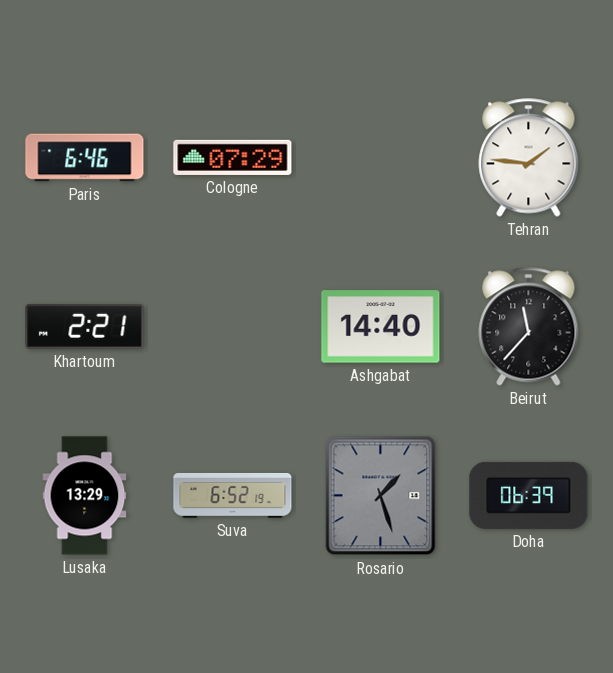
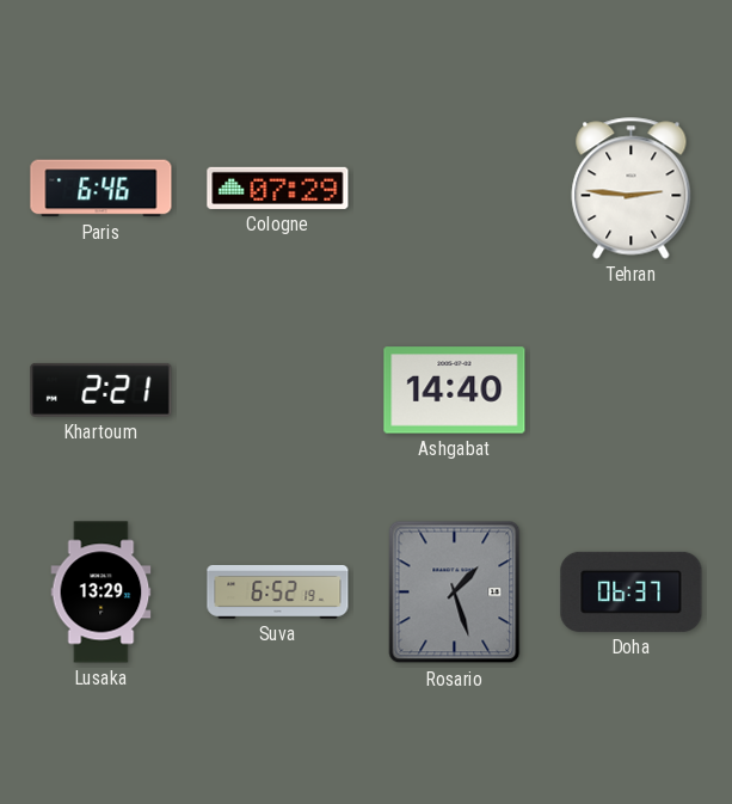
Tehran: 1:46 -> 2:46 (632, 189)
Beirut: 11:37 -> none (529, 327)
Doha: 06:39 -> 06:37 (632, 591)
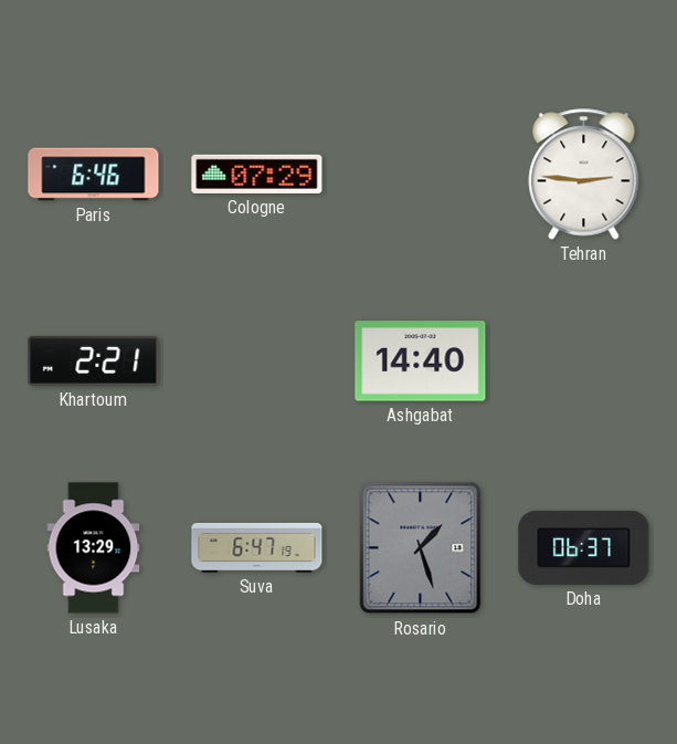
Suva: 6:52 -> 6:47 (257, 548)
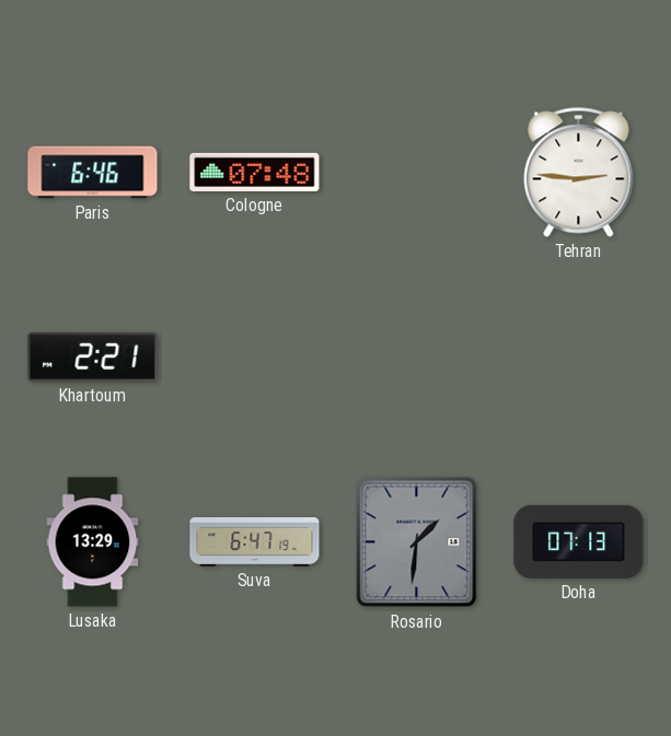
Cologne: 07:29 -> 07:48 (255, 172)
Ashgabat: 14:40 -> none (421, 361)
Rosario: 1:27 -> 1:31 (417, 542)
Doha: 06:37 -> 07:13 (579, 541)
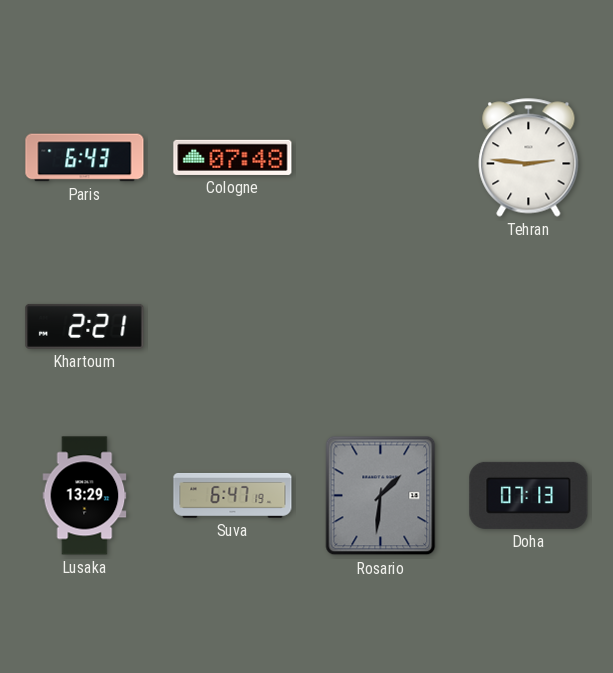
Paris: 6:46 -> 6:43 (85, 158)
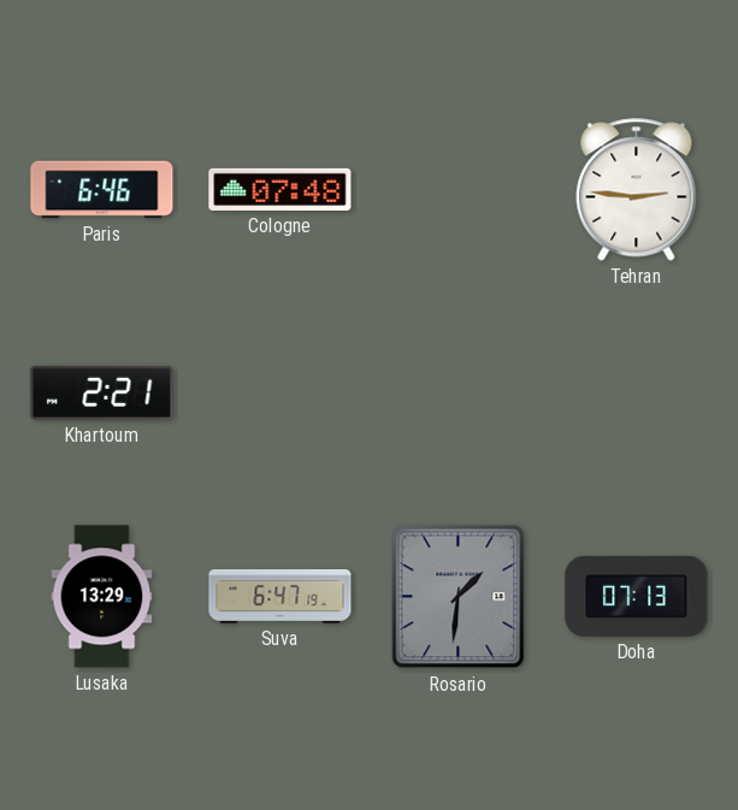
Paris: 6:43 -> 6:46 (102, 190)
